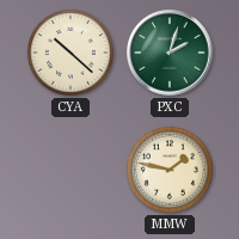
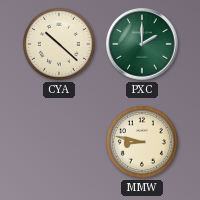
PXC: 2:03 -> 2:00 (142, 44)
MMW: 1:47 -> 8:47 (142, 142)
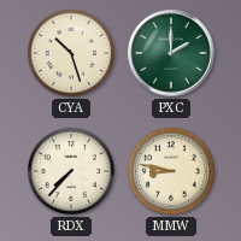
CYA: 10:22 -> 10:27 (71, 53)
RDX: none -> 7:37 (71, 171)
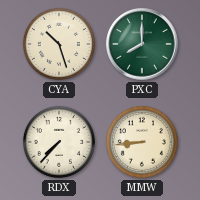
PXC: 2:00 -> 8:00 (142, 44)
MMW: 8:47 -> 8:44 (142, 142)
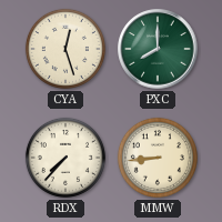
CYA: 10:27 -> 12:27 (65, 49)
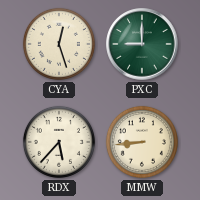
PXC: 8:00 -> 9:00 (142, 44)
RDX: 7:37 -> 5:37 (59, 142)
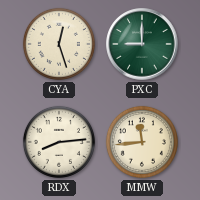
RDX: 5:37 -> 8:14 (59, 142)
MMW: 8:44 -> 11:44 (142, 142)
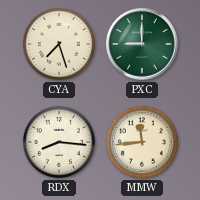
CYA: 12:27 -> 7:27 (59, 44)
RDX: 8:14 -> 8:16 (59, 142)
